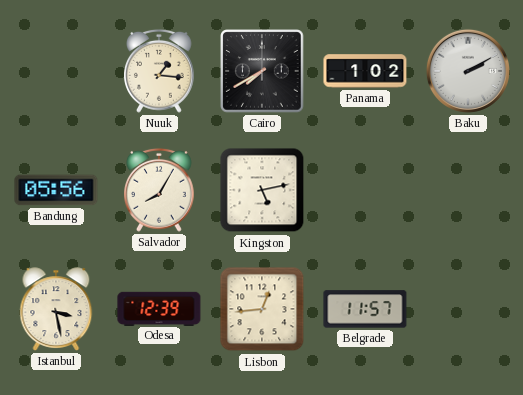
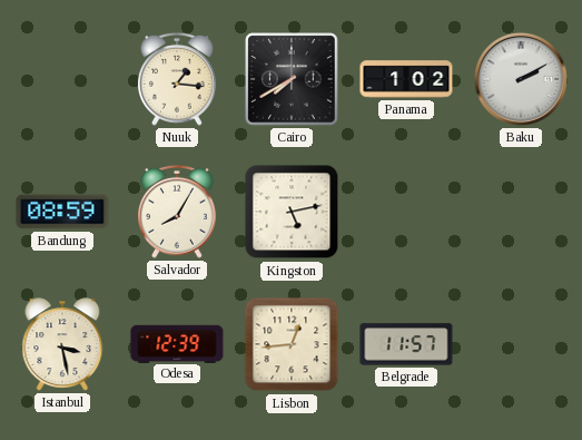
Bandung: 05:56 -> 08:59 (62, 212)
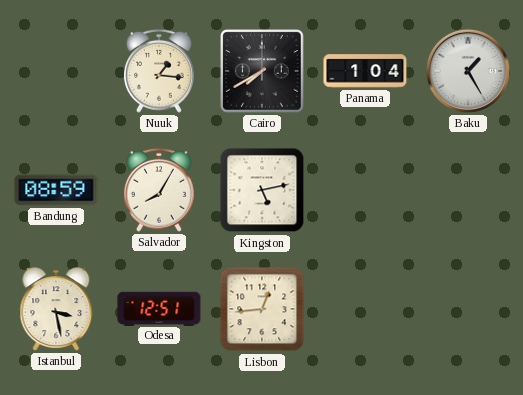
Panama: 1:02 -> 1:04 (365, 71)
Baku: 2:10 -> 1:25 (468, 71)
Odesa: 12:39 -> 12:51 (159, 308)
Belgrade: 11:57 -> none (406, 344)
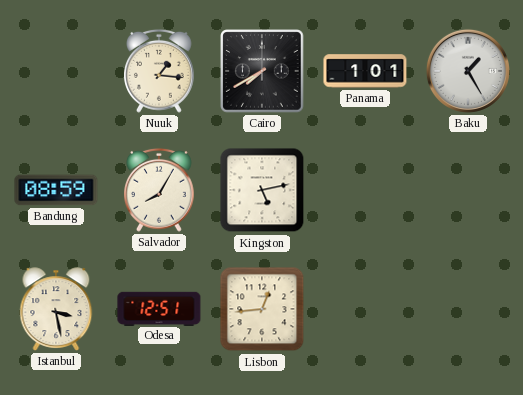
Panama: 1:04 -> 1:01 (365, 71)
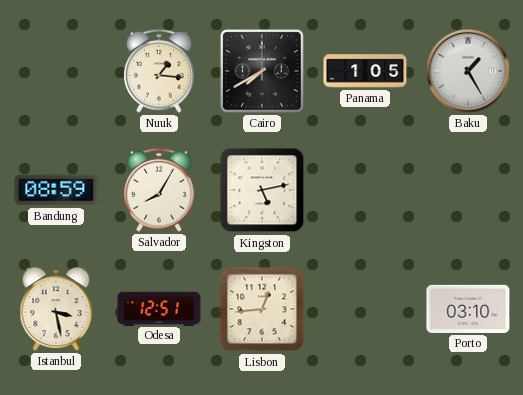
Panama: 1:01 -> 1:05 (365, 71)
Porto: none -> 03:10 (468, 309)
